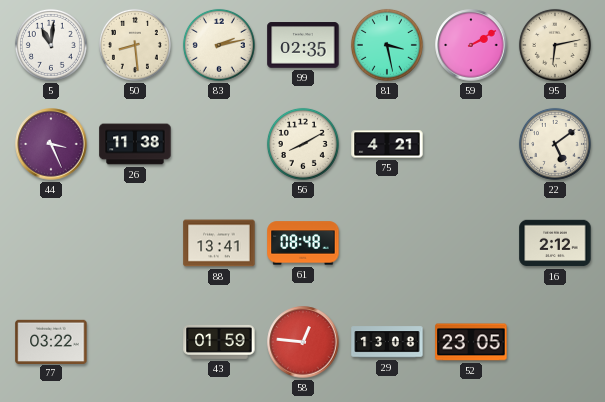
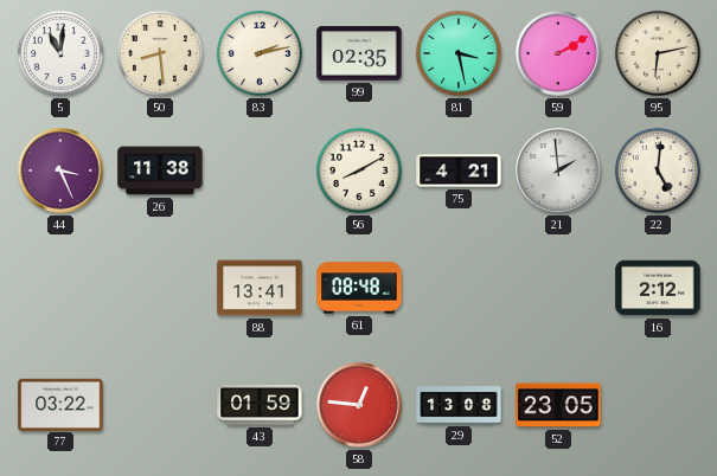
21: none -> 1:59 (558, 171)
22: 5:09 -> 5:01 (658, 171)
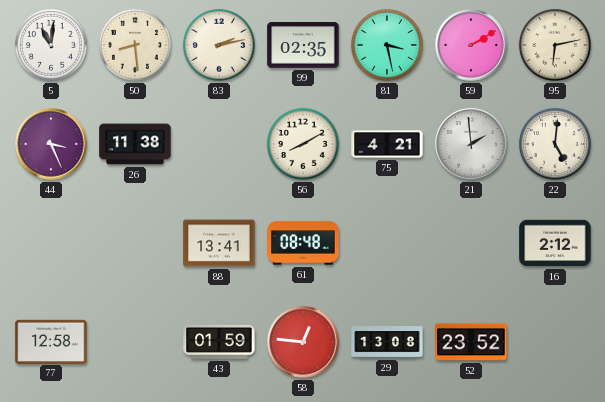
77: 03:22 -> 12:58 (51, 341)
52: 23:05 -> 23:52 (471, 342)
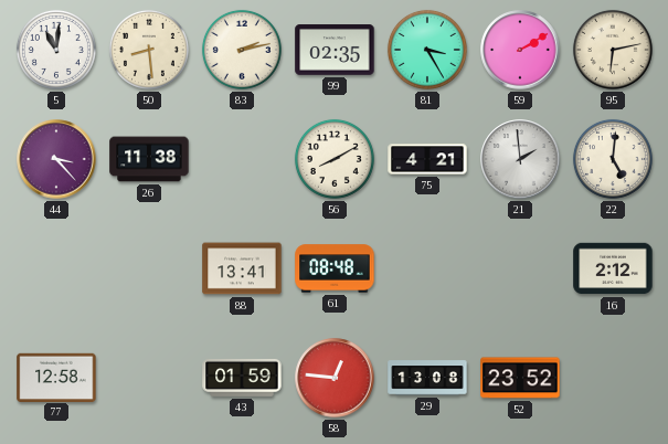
81: 3:28 -> 3:25 (427, 50)
44: 3:26 -> 3:23 (56, 159)
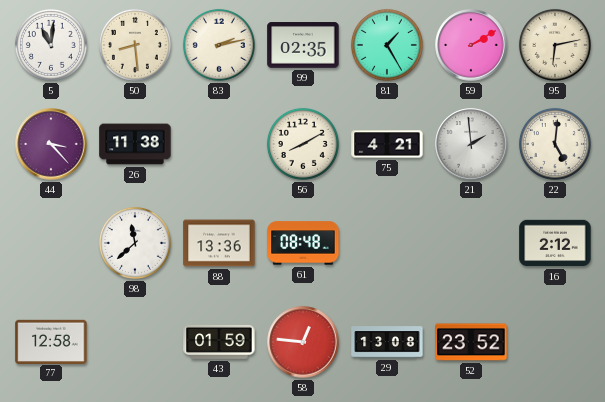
81: 3:25 -> 1:25 (387, 45)
98: none -> 11:38 (135, 243)
88: 13:41 -> 13:36 (219, 243)
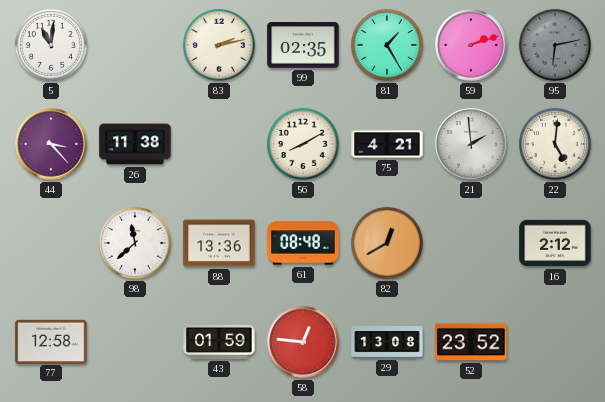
50: 8:29 -> none (135, 45)
59: 2:10 -> 2:12 (471, 45)
95 dial: cream -> grey (555, 45)
82: none -> 12:40 (387, 243)
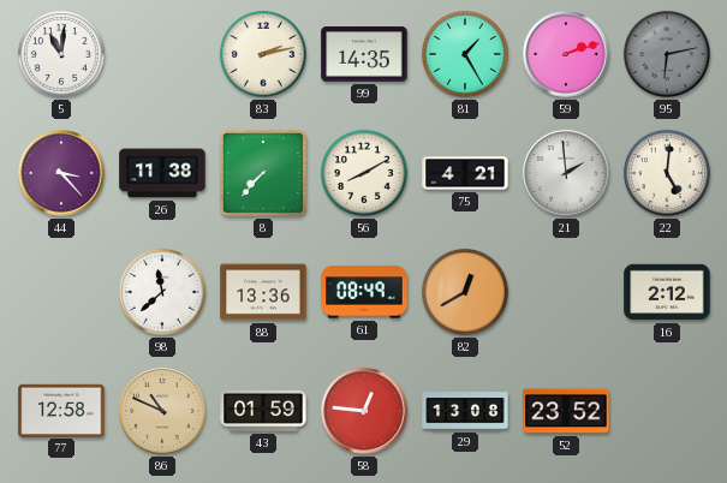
99: 02:35 -> 14:35 (364, 54)
8: none -> 7:37 (263, 173)
61: 08:48 -> 08:49 (364, 292)
86: none -> 10:49 (162, 411)
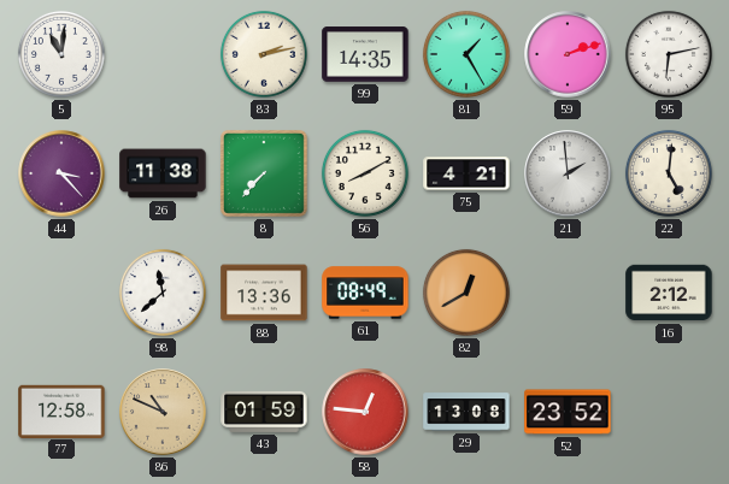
95 dial: grey -> white (669, 54)
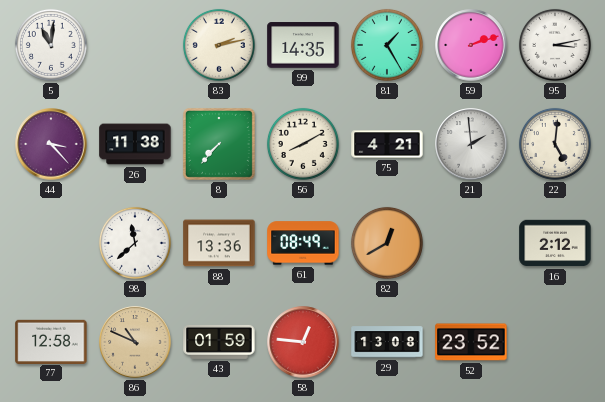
95: 6:13 -> 3:13 (555, 45)
